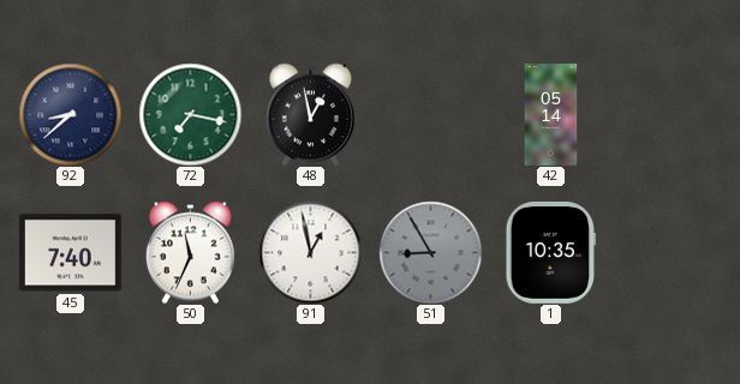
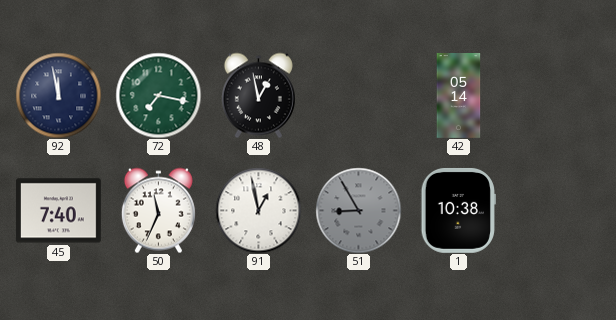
92: 8:38 -> 11:58 (58, 95)
1: 10:35 -> 10:38 (458, 210)
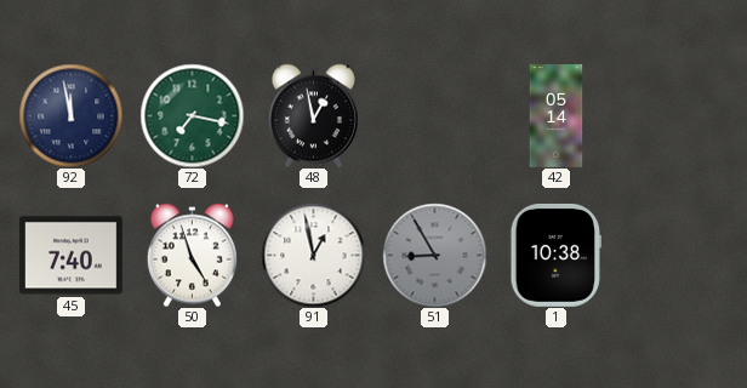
50: 11:34 -> 4:57 (192, 255)
